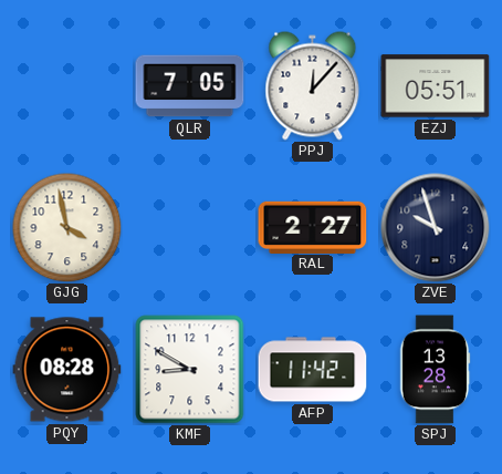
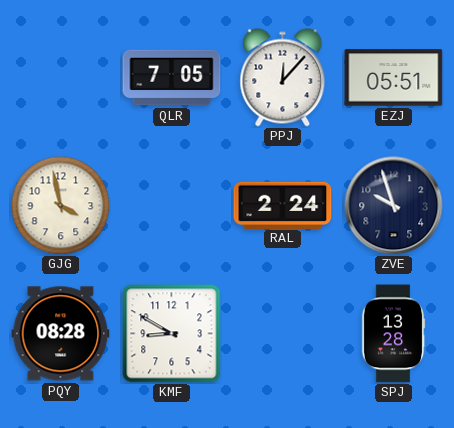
RAL: 2:27 -> 2:24 (283, 205)
AFP: 11:42 -> none (313, 370)
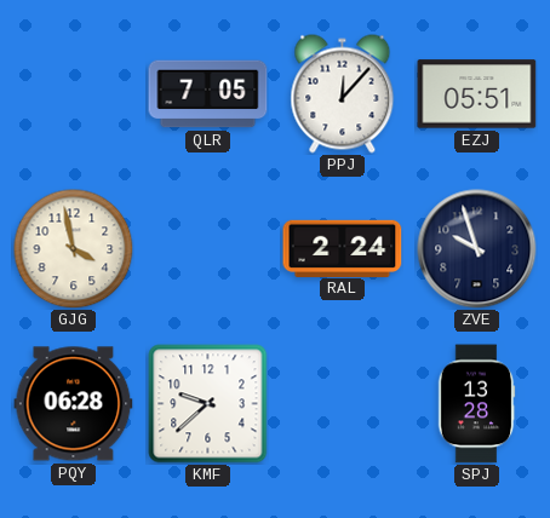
PQY: 08:28 -> 06:28 (74, 404)
KMF: 8:50 -> 9:38 (208, 404)
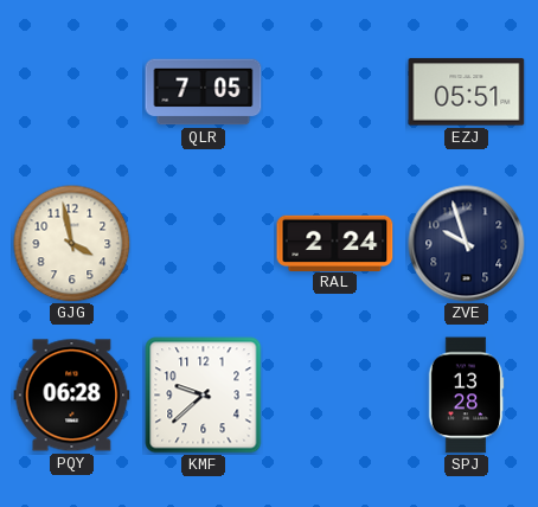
PPJ: 12:07 -> none (343, 94)
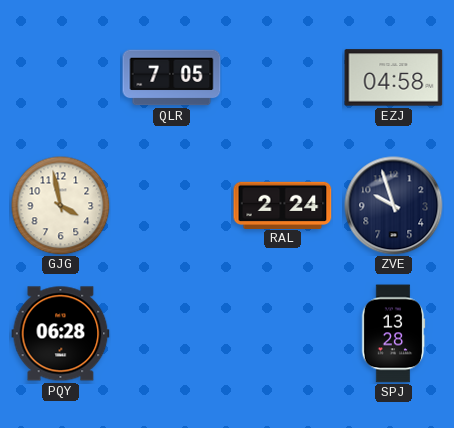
EZJ: 05:51 -> 04:58 (394, 78)
KMF: 9:38 -> none (204, 396)
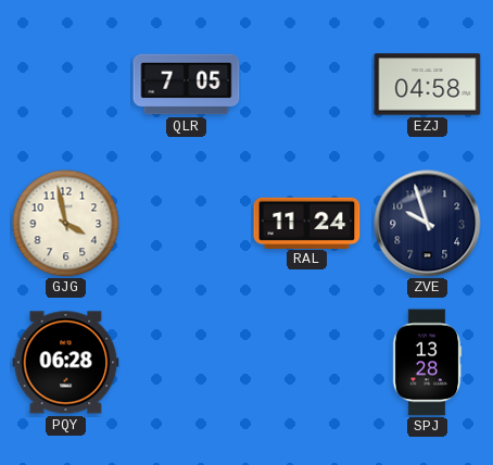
RAL: 2:24 -> 11:24 (307, 223)
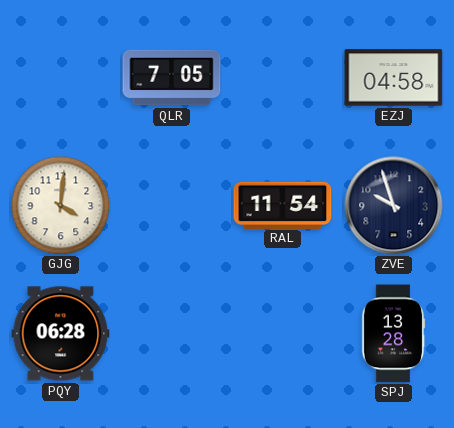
GJG: 3:58 -> 4:01 (61, 206)
RAL: 11:24 -> 11:54 (283, 205)
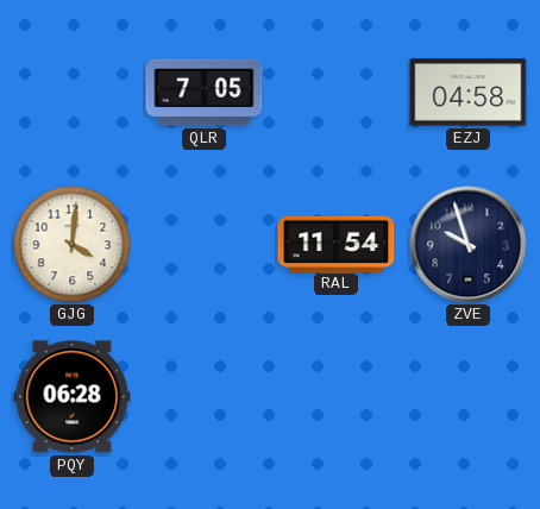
SPJ: 13:28 -> none (393, 334)
